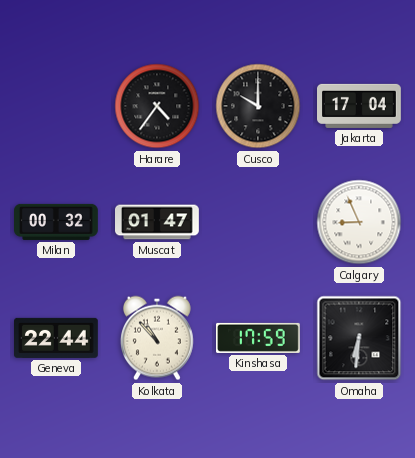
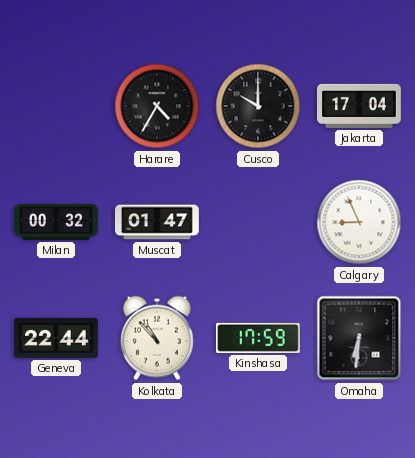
Harare: 4:36 -> 4:35 (157, 106)
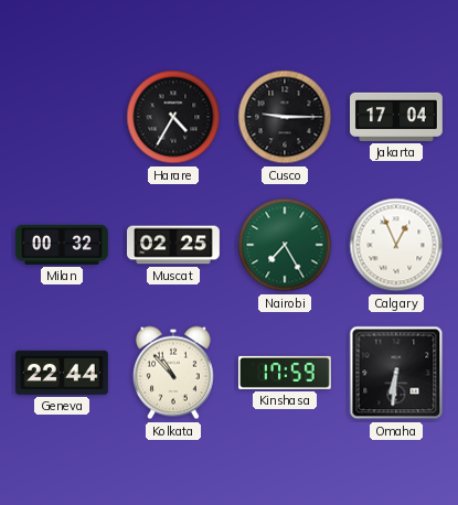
Cusco: 10:00 -> 9:15 (285, 117)
Muscat: 01:47 -> 02:25 (174, 245)
Nairobi: none -> 7:25 (285, 245)
Calgary: 8:56 -> 12:56 (396, 245)
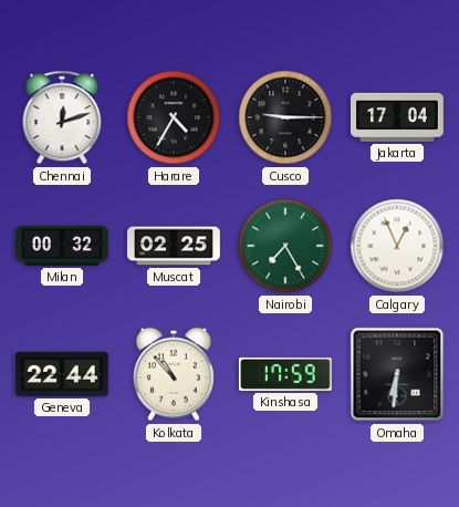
Chennai: none -> 12:12 (62, 117)
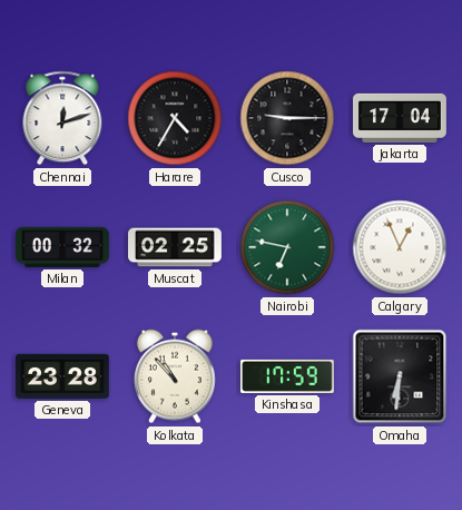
Nairobi: 7:25 -> 6:47 (287, 247)
Geneva: 22:44 -> 23:28 (63, 376)
